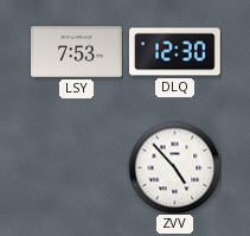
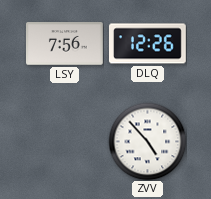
LSY: 7:53 -> 7:56 (65, 44)
DLQ: 12:30 -> 12:26 (148, 44)
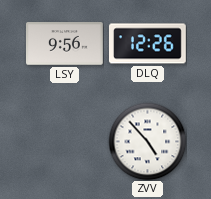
LSY: 7:56 -> 9:56 (65, 44)
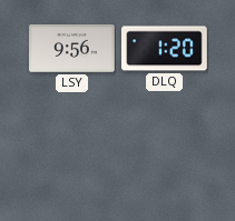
DLQ: 12:26 -> 1:20 (165, 49)
ZVV: 4:53 -> none (147, 141)
